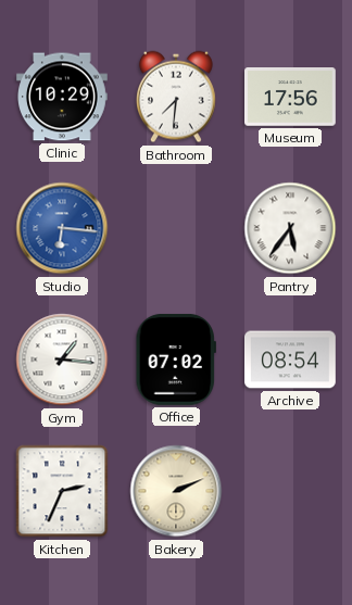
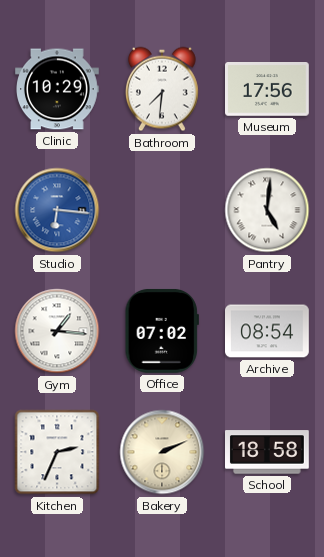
Pantry: 5:36 -> 5:01 (267, 210)
School: none -> 18:58 (268, 452)
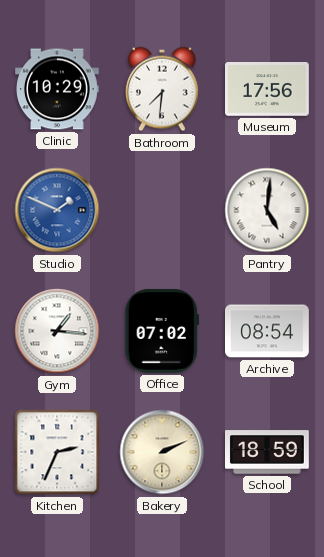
Studio: 6:16 -> 1:49 (57, 210)
School: 18:58 -> 18:59 (268, 452)
